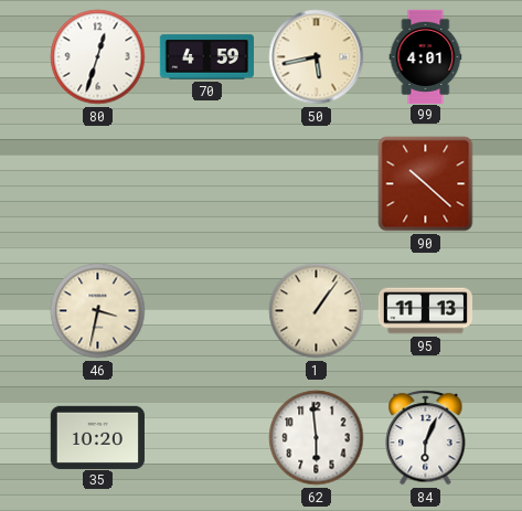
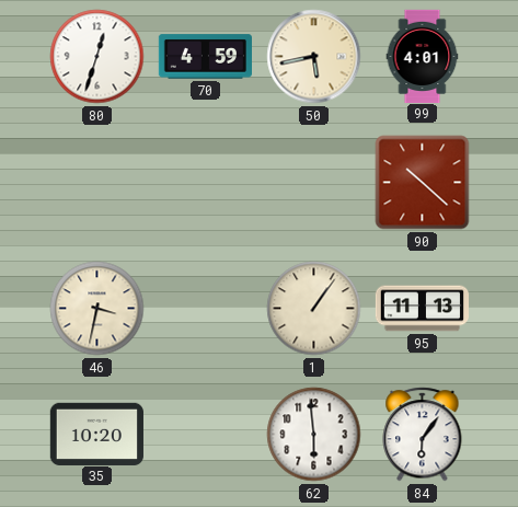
84: 6:04 -> 6:06 (423, 435)
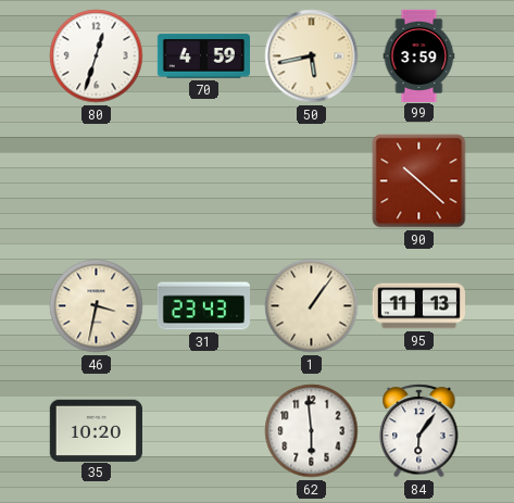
99: 4:01 -> 3:59 (419, 55)
31: none -> 23:43 (203, 306)
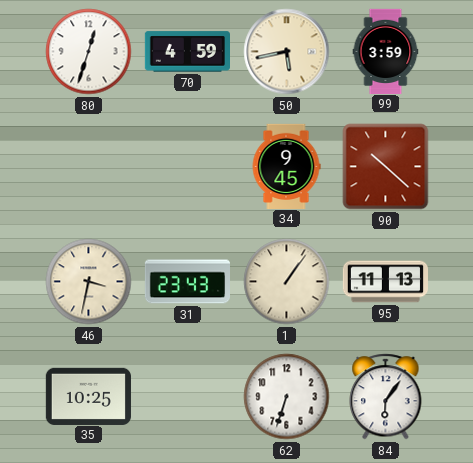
34: none -> 9:45 (286, 166)
35: 10:20 -> 10:25 (88, 396)
62: 5:59 -> 6:33 (287, 397)
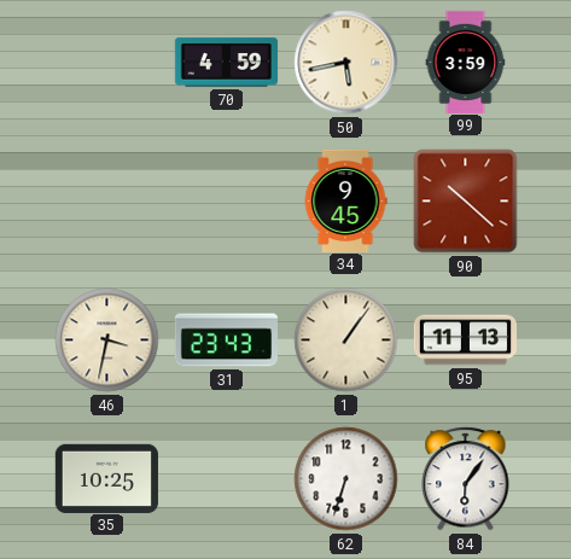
80: 12:33 -> none (89, 52)
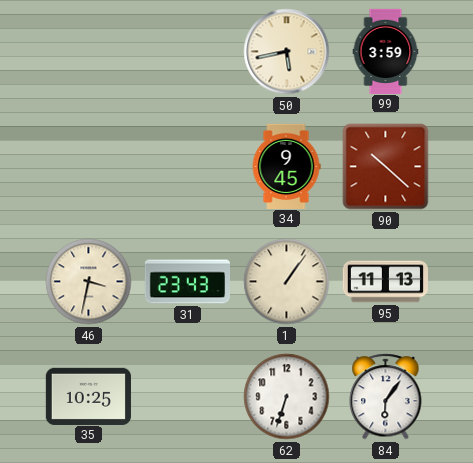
70: 4:59 -> none (226, 63)
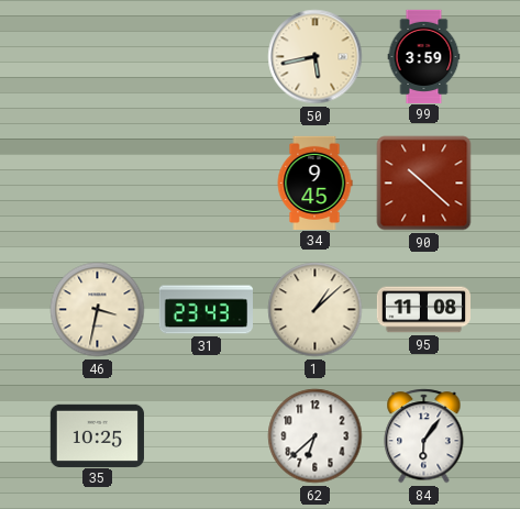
1: 1:06 -> 1:08 (316, 310)
95: 11:13 -> 11:08 (423, 310)
62: 6:33 -> 6:38 (316, 436)
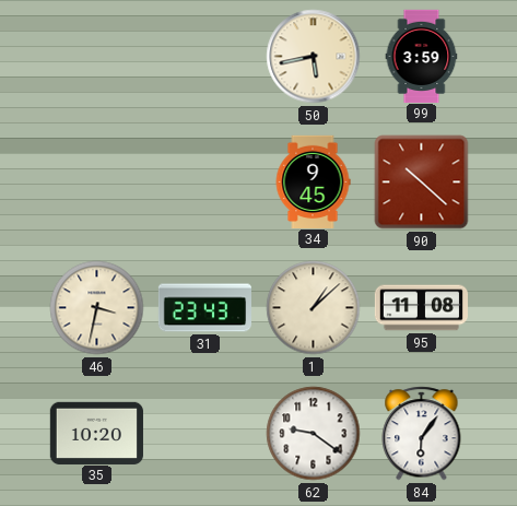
35: 10:25 -> 10:20 (96, 433)
62: 6:38 -> 9:21 (314, 434)
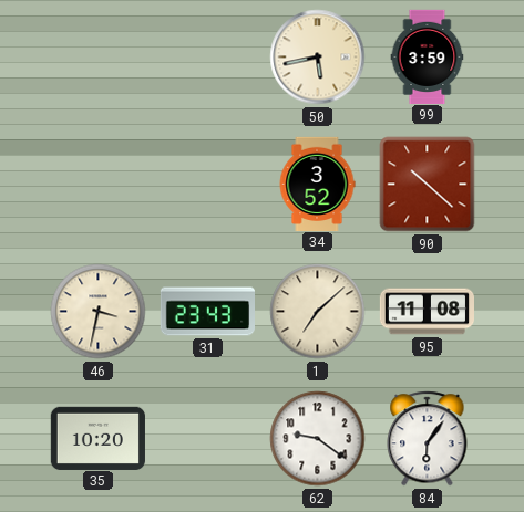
34: 9:45 -> 3:52 (317, 184)
1: 1:08 -> 7:08 (318, 312)
